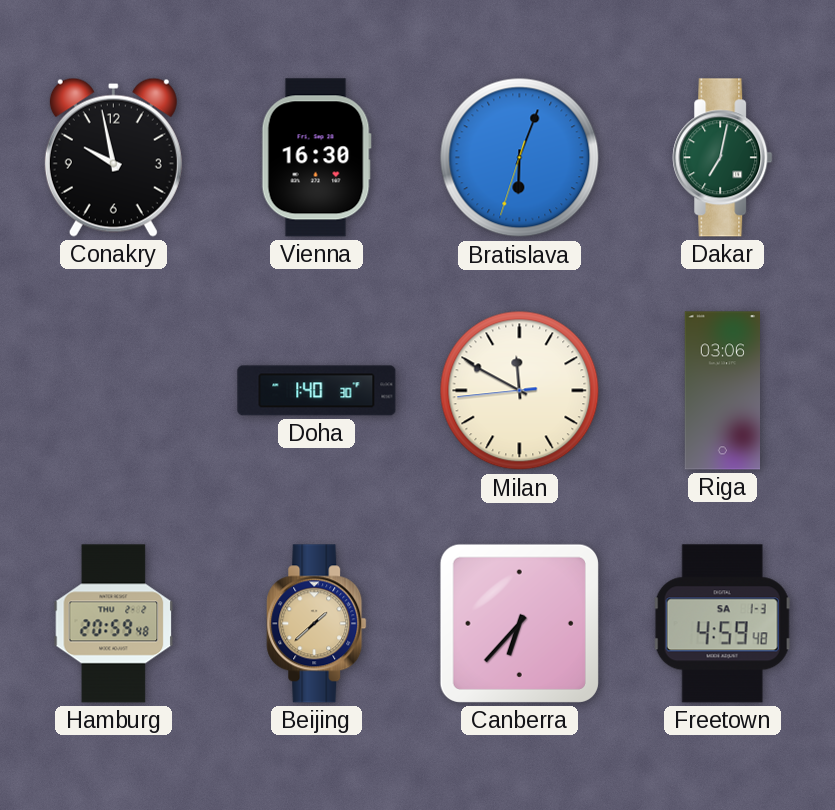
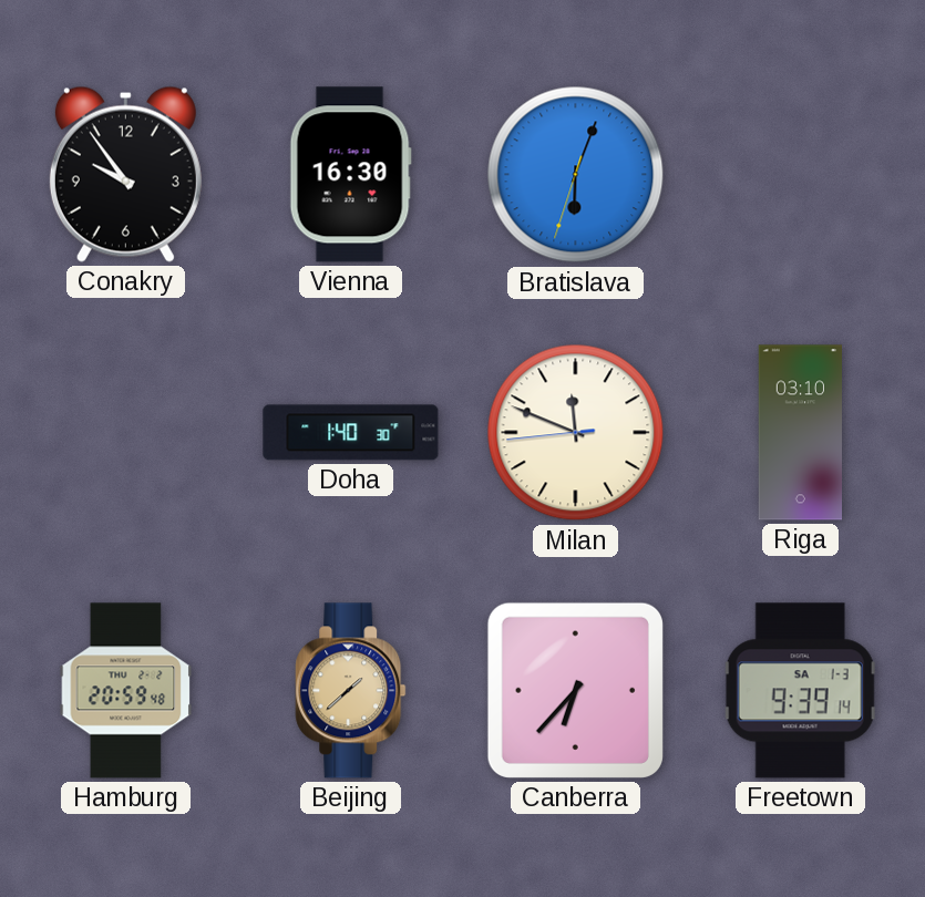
Conakry: 9:58 -> 9:54 (125, 174)
Dakar: 7:02 -> none (723, 158)
Milan: 11:49 -> 11:48 (576, 433)
Riga: 03:06 -> 03:10 (800, 433)
Freetown: 4:59 -> 9:39 (800, 691)
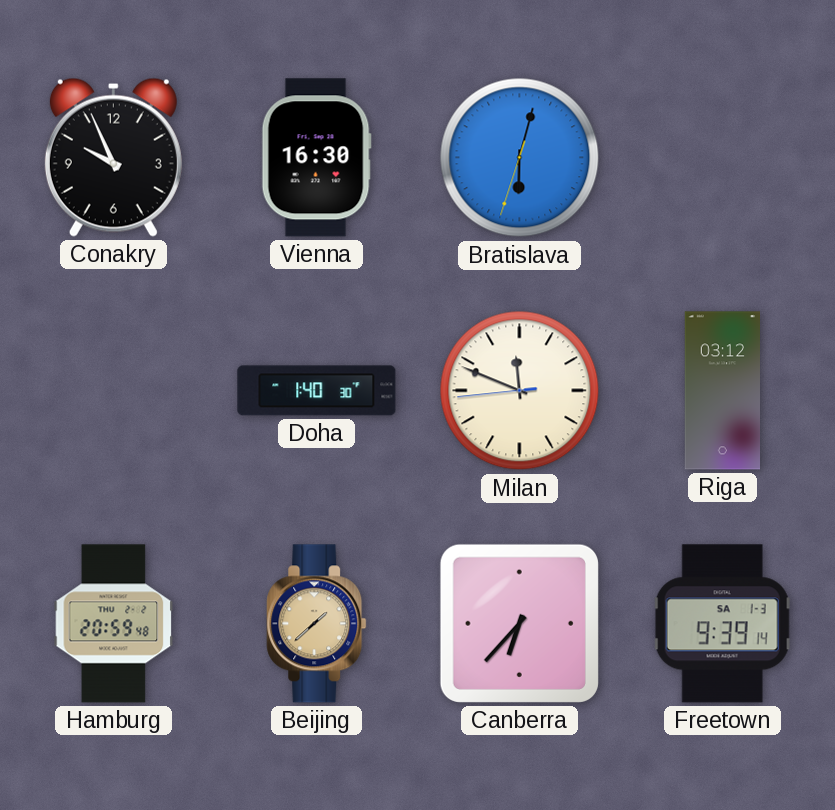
Conakry: 9:54 -> 9:56 (113, 157)
Bratislava: 6:03 -> 6:02 (520, 158)
Riga: 03:10 -> 03:12 (722, 391)
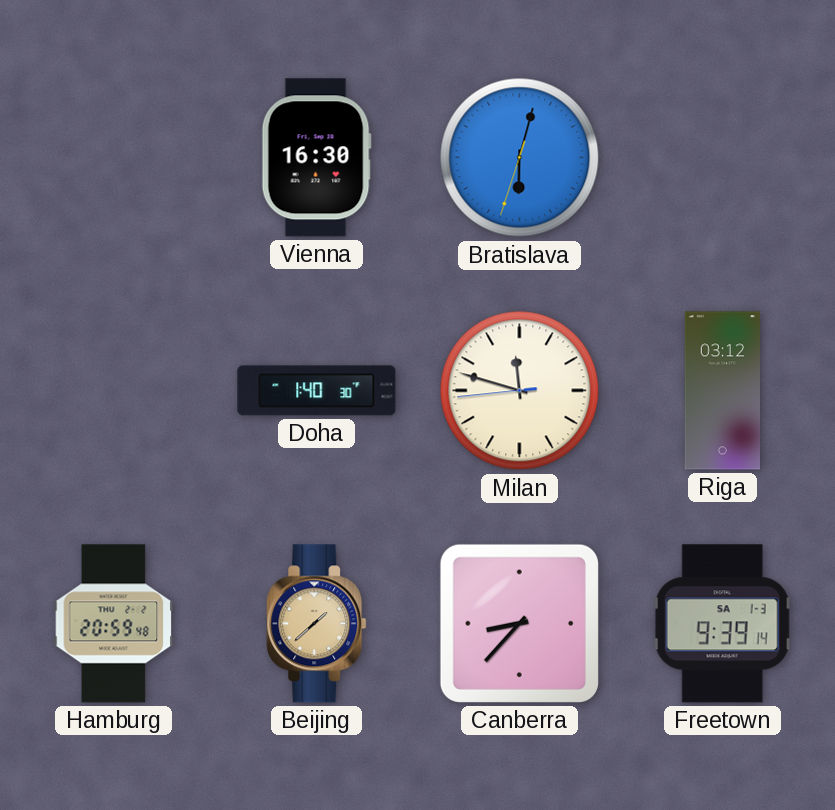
Conakry: 9:56 -> none (113, 157)
Milan: 11:48 -> 11:47 (520, 391)
Canberra: 6:37 -> 8:37 (519, 623)
